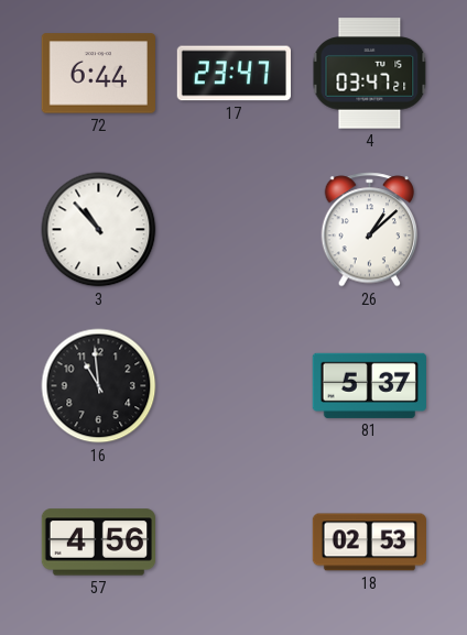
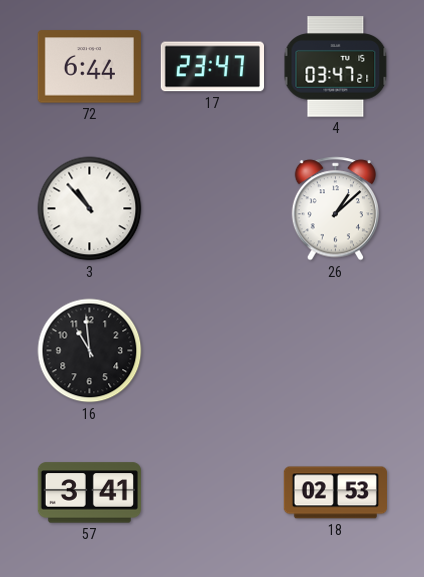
81: 5:37 -> none (369, 385)
57: 4:56 -> 3:41 (90, 493)
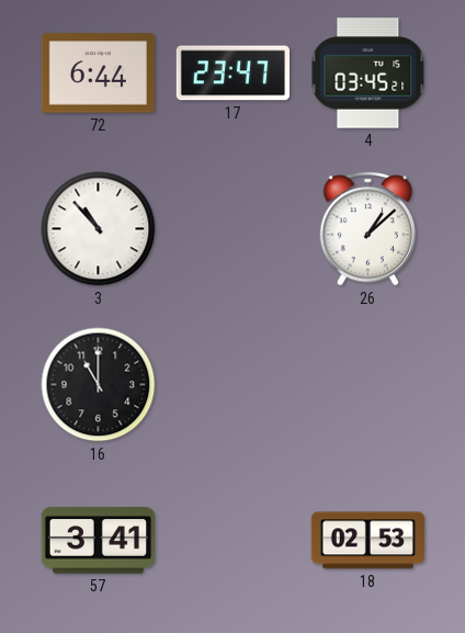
4: 03:47 -> 03:45 (368, 74)
16: 10:59 -> 11:00 (99, 385)
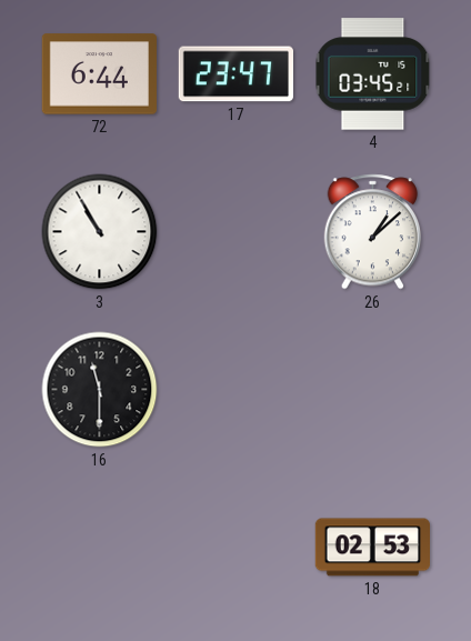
3: 10:53 -> 10:55 (100, 232)
16: 11:00 -> 11:30 (100, 390)
57: 3:41 -> none (99, 541)
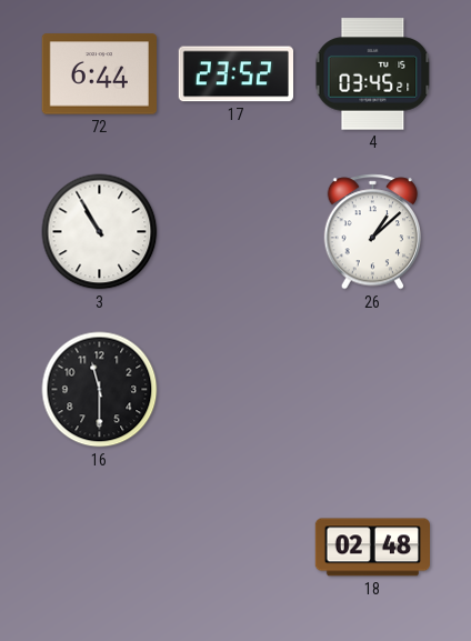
17: 23:47 -> 23:52 (235, 74)
18: 02:53 -> 02:48 (373, 548)
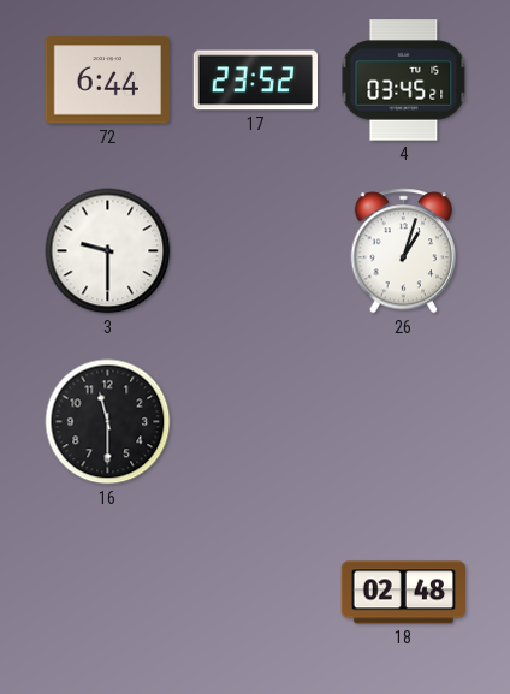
3: 10:55 -> 9:30 (108, 251)
26: 1:08 -> 1:03 (404, 251)
